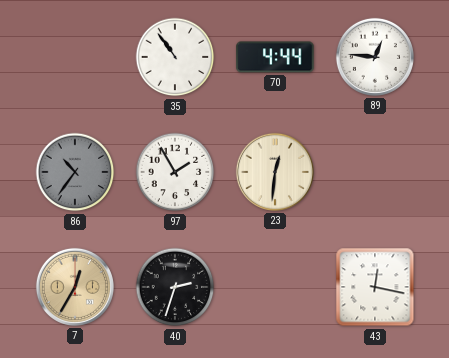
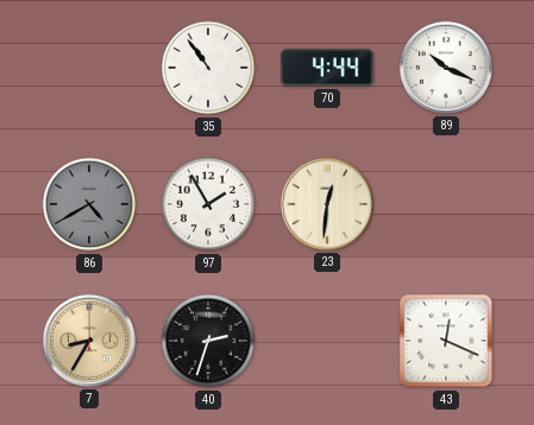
89: 12:46 -> 10:19 (446, 68)
86: 10:36 -> 4:40 (89, 204)
7: 12:35 -> 8:35 (89, 341)
43: 12:17 -> 12:19 (446, 341)
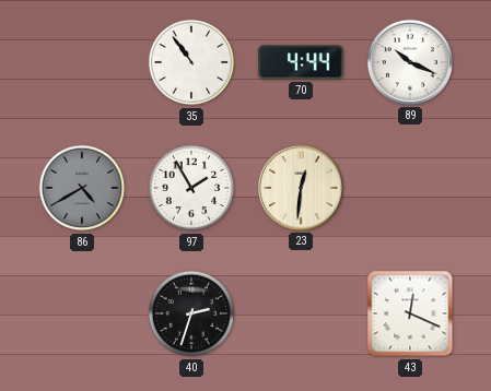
7: 8:35 -> none (89, 341)
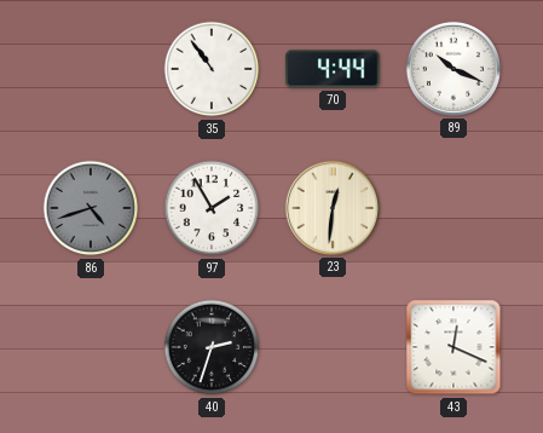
86: 4:40 -> 4:42 (91, 208)
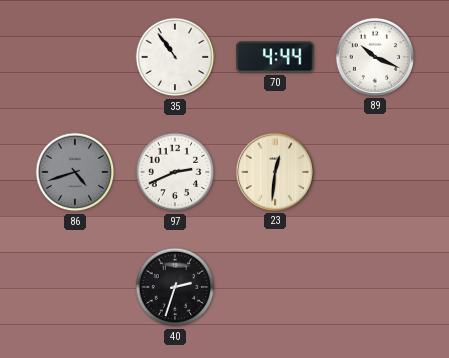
97: 1:55 -> 2:41 (175, 172)
43: 12:19 -> none (454, 347)
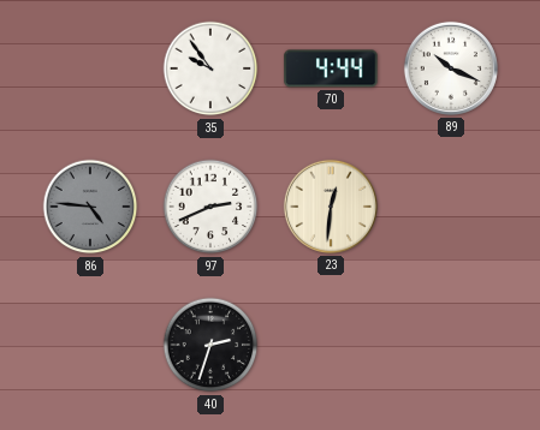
35: 10:54 -> 9:54 (210, 68)
86: 4:42 -> 4:46 (90, 207)
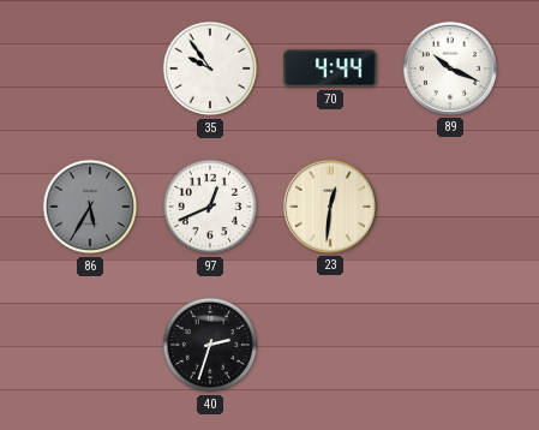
86: 4:46 -> 5:35 (90, 207)
97: 2:41 -> 12:41 (210, 207)
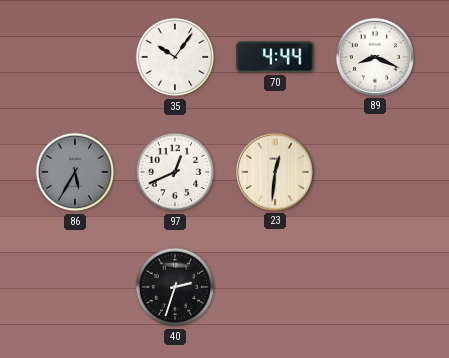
35: 9:54 -> 10:06 (175, 57)
89: 10:19 -> 8:19 (375, 57)
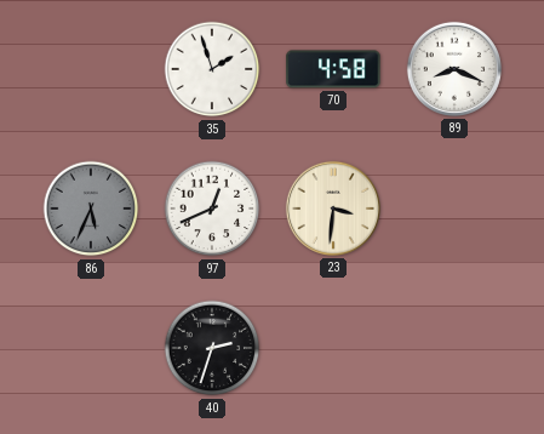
35: 10:06 -> 1:57 (212, 69)
70: 4:44 -> 4:58 (333, 69)
86: 5:35 -> 5:34 (91, 209)
23: 12:31 -> 3:31 (333, 209)
